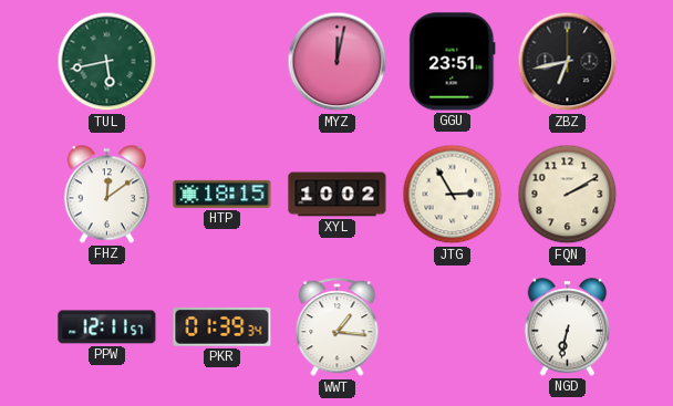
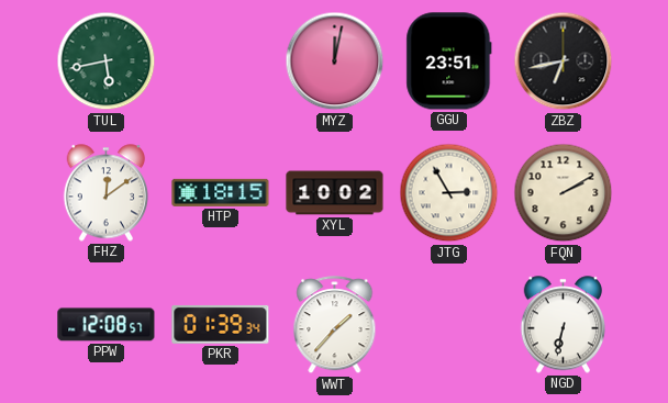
PPW: 12:11 -> 12:08 (107, 325)
WWT: 1:16 -> 1:37 (335, 325)
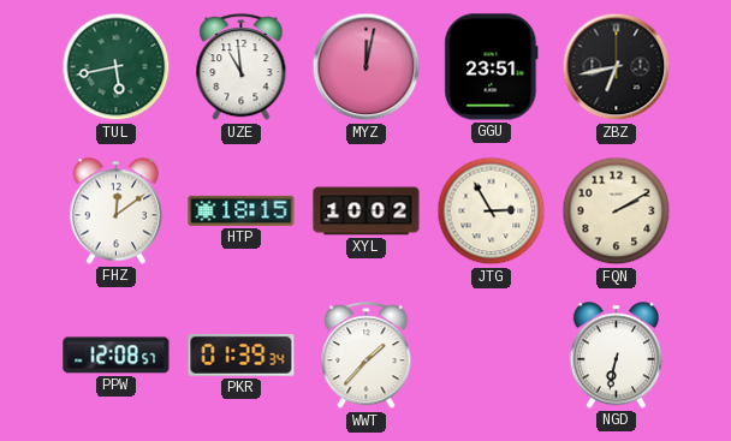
UZE: none -> 10:59 (242, 67)
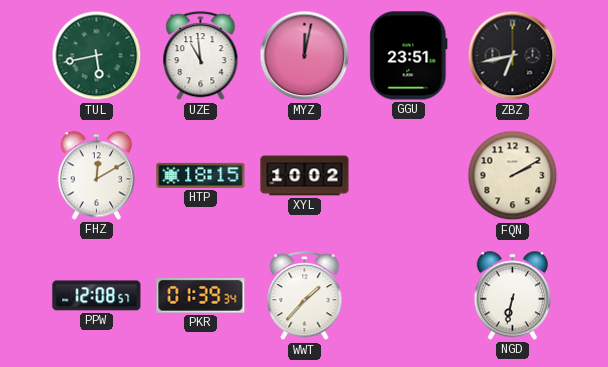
FHZ: 12:09 -> 12:10 (97, 176)
JTG: 2:55 -> none (492, 211)
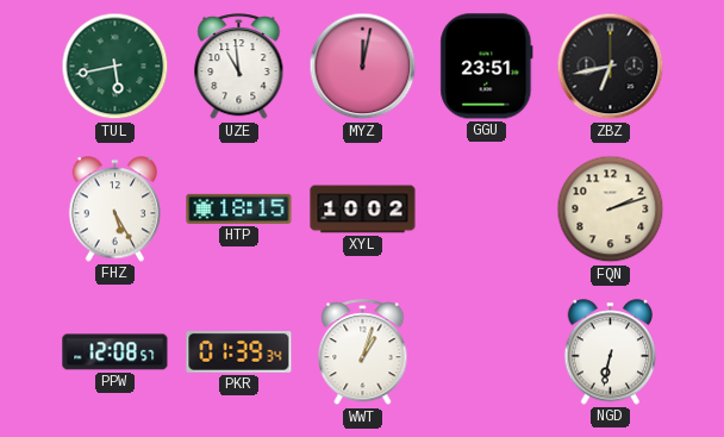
FHZ: 12:10 -> 5:25 (116, 210)
FQN: 2:10 -> 2:12 (611, 210)
WWT: 1:37 -> 1:03 (363, 352)
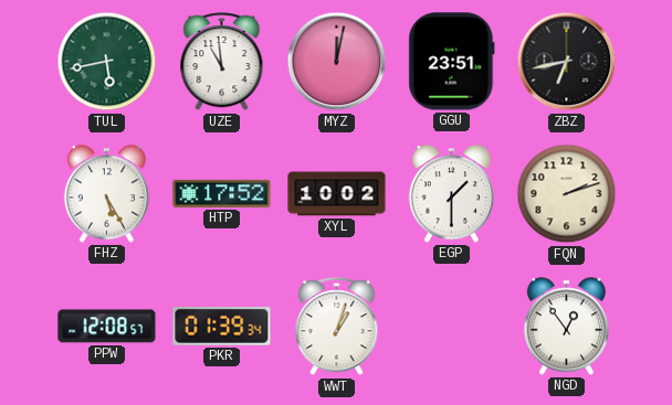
HTP: 18:15 -> 17:52 (222, 193)
EGP: none -> 1:30 (452, 194)
NGD: 6:32 -> 12:54 (567, 327)
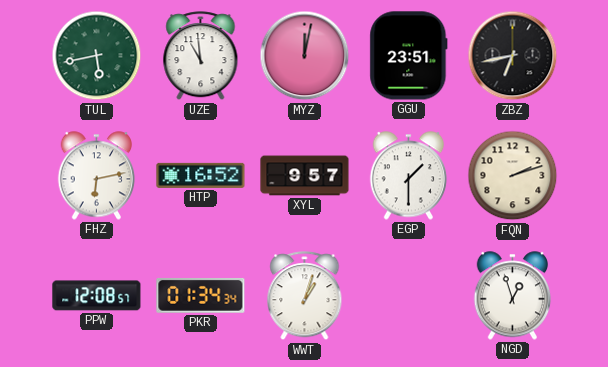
FHZ: 5:25 -> 6:13 (97, 176)
HTP: 17:52 -> 16:52 (201, 175)
XYL: 10:02 -> 9:57 (305, 176)
PKR: 01:39 -> 01:34 (201, 295)
NGD: 12:54 -> 12:57 (513, 296)
